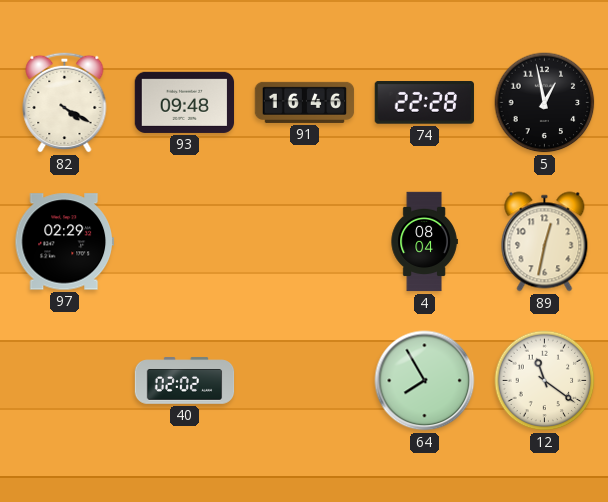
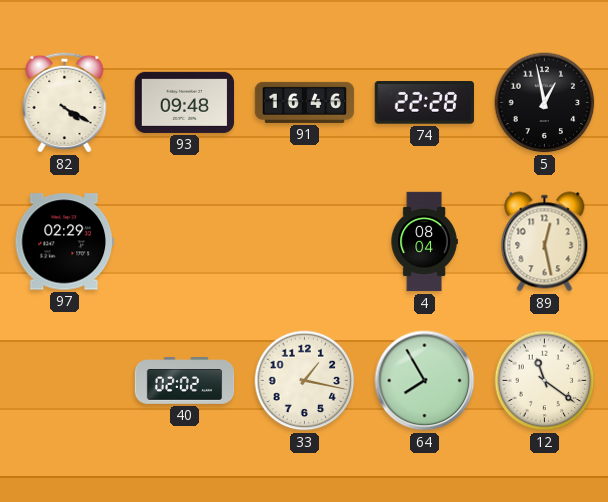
89: 12:32 -> 12:28 (545, 242)
33: none -> 1:17 (305, 381)
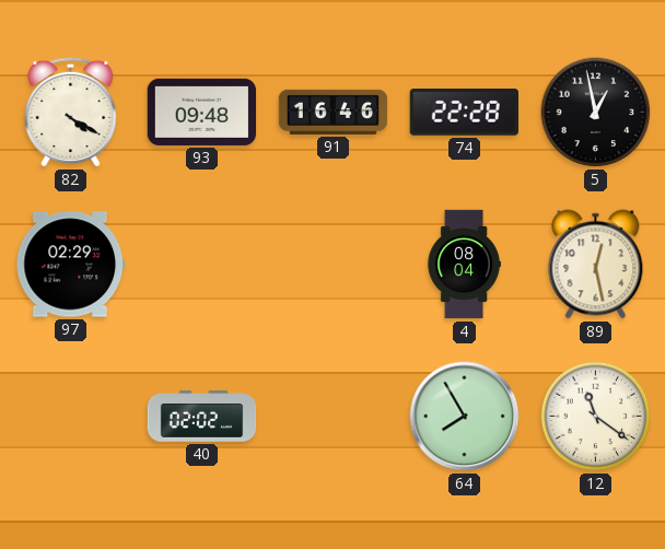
33: 1:17 -> none (305, 381)
